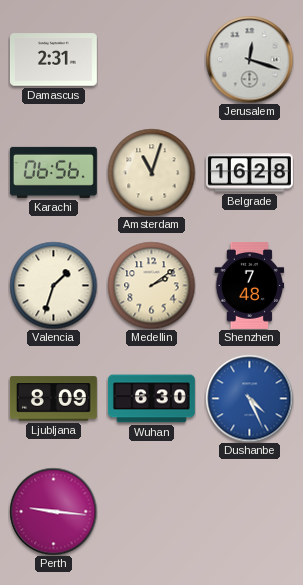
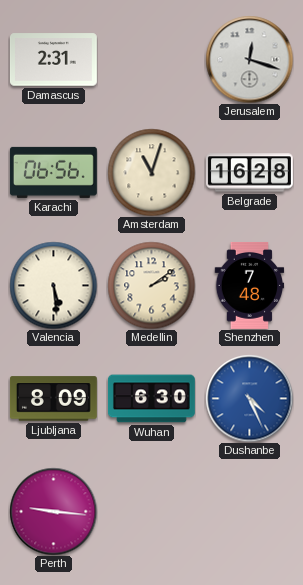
Valencia: 1:33 -> 5:29 (53, 285)
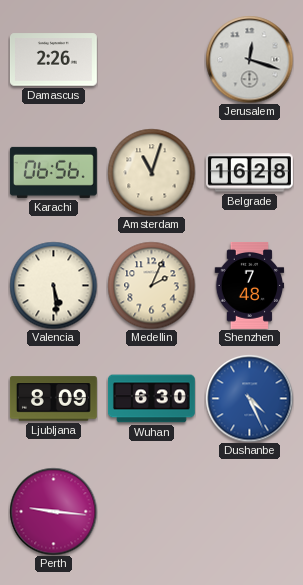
Damascus: 2:31 -> 2:26 (53, 60)
Medellin: 2:09 -> 2:04 (151, 285)
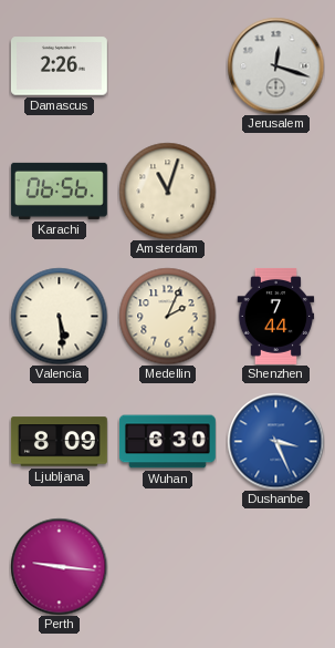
Belgrade: 16:28 -> none (249, 173)
Shenzhen: 7:48 -> 7:44 (276, 316)
Dushanbe: 4:26 -> 3:26 (275, 441)
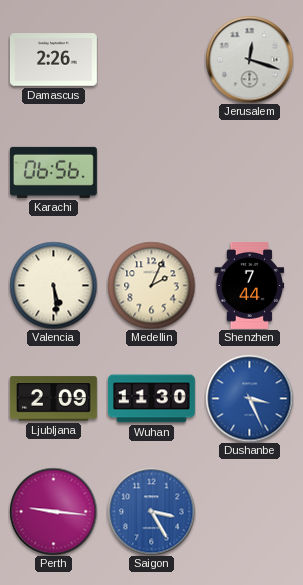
Amsterdam: 11:03 -> none (167, 191)
Ljubljana: 8:09 -> 2:09 (53, 399)
Wuhan: 6:30 -> 11:30 (151, 399)
Saigon: none -> 3:25 (151, 511)
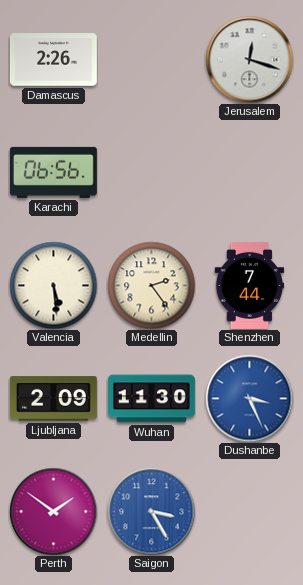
Medellin: 2:04 -> 2:24 (151, 285)
Perth: 9:16 -> 1:51 (53, 511)
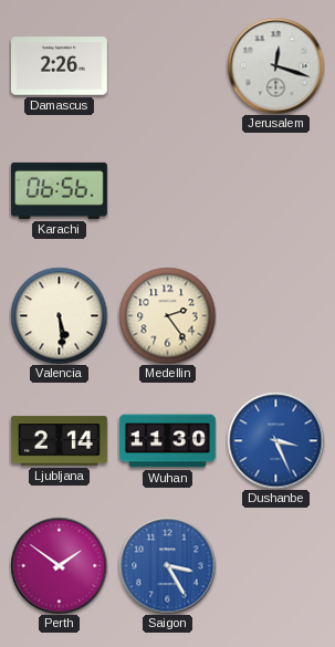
Shenzhen: 7:44 -> none (250, 285)
Ljubljana: 2:09 -> 2:14 (59, 441)
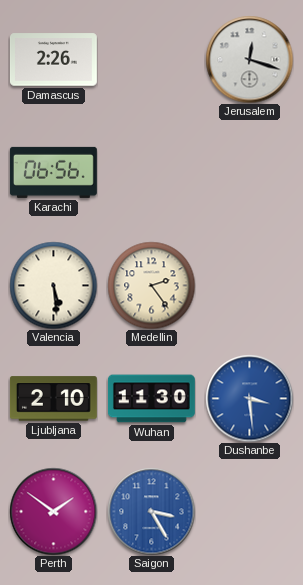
Ljubljana: 2:14 -> 2:10 (53, 399)
Dushanbe: 3:26 -> 3:29 (249, 398)
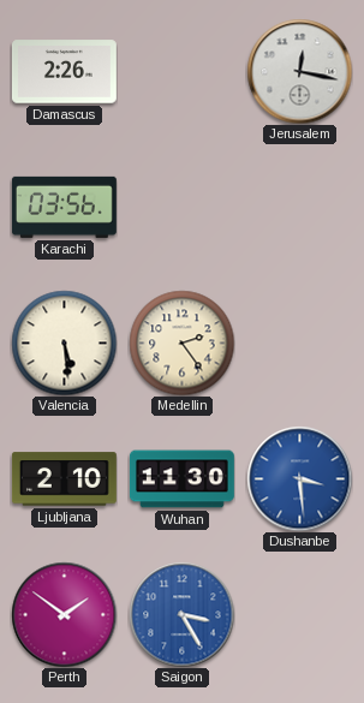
Jerusalem: 12:18 -> 12:17 (299, 71)
Karachi: 06:56 -> 03:56 (64, 207)
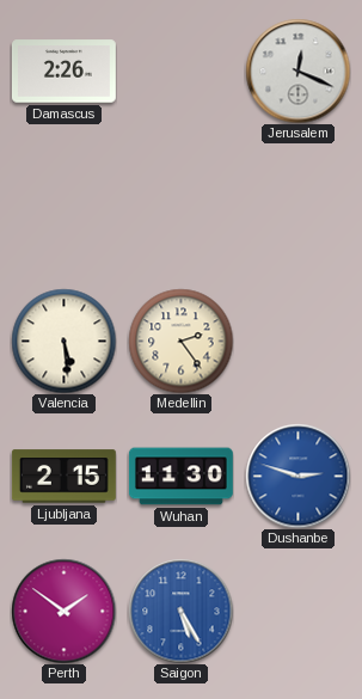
Jerusalem: 12:17 -> 12:19 (297, 70)
Karachi: 03:56 -> none (64, 207)
Ljubljana: 2:10 -> 2:15 (63, 477)
Dushanbe: 3:29 -> 2:48 (297, 476)
Saigon: 3:25 -> 5:25 (180, 611)
